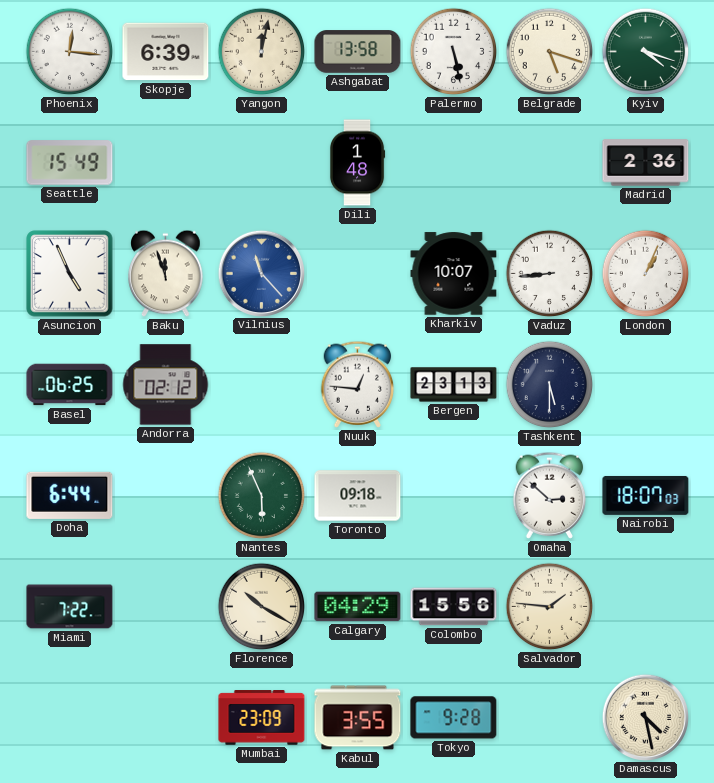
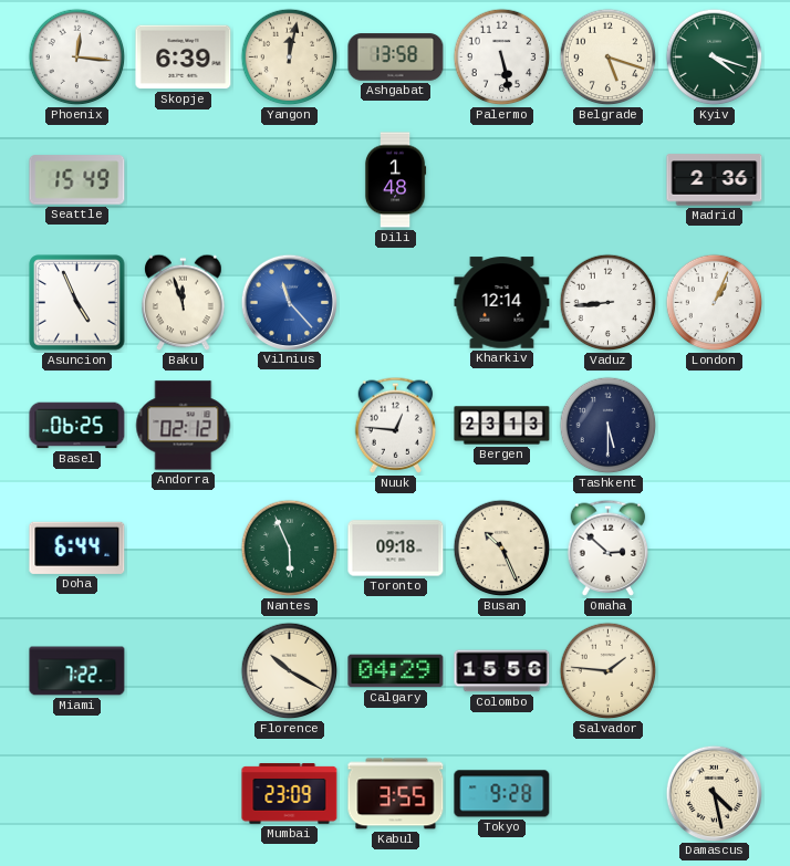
Kharkiv: 10:07 -> 12:14 (502, 303)
Busan: none -> 10:26 (502, 549)
Nairobi: 18:07 -> none (646, 495)
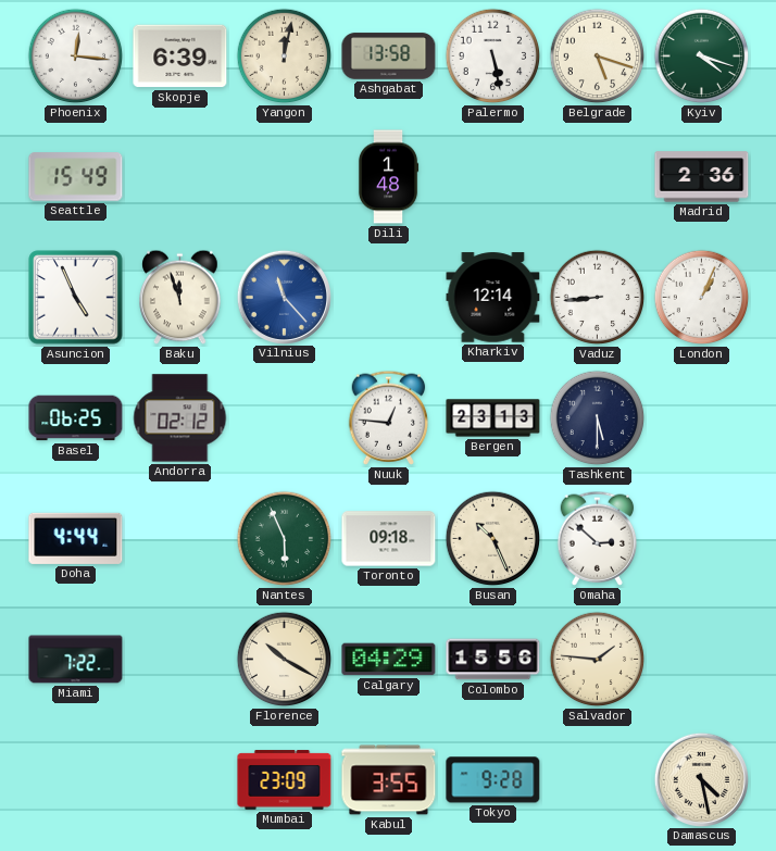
Doha: 6:44 -> 4:44 (76, 538)
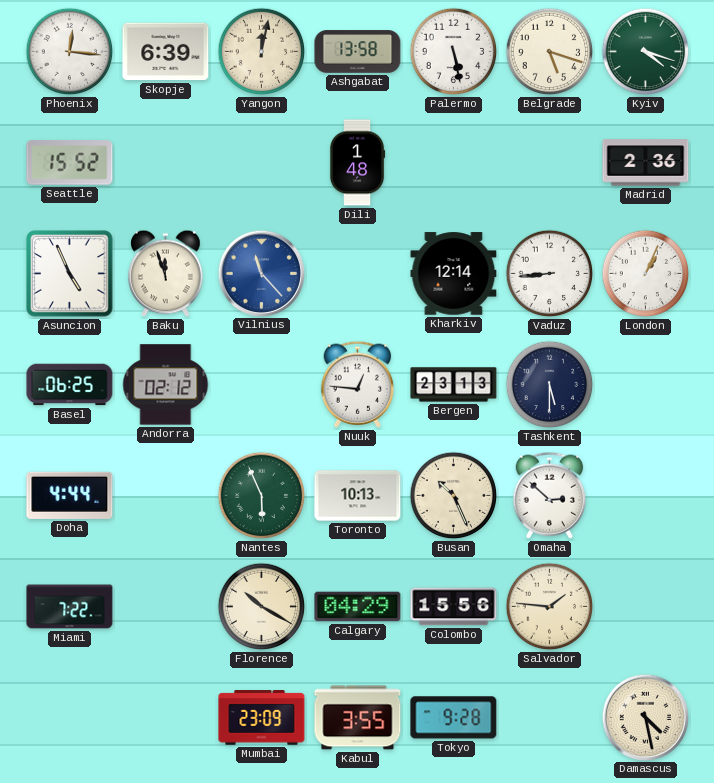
Seattle: 15:49 -> 15:52 (70, 163)
Toronto: 09:18 -> 10:13 (358, 496)
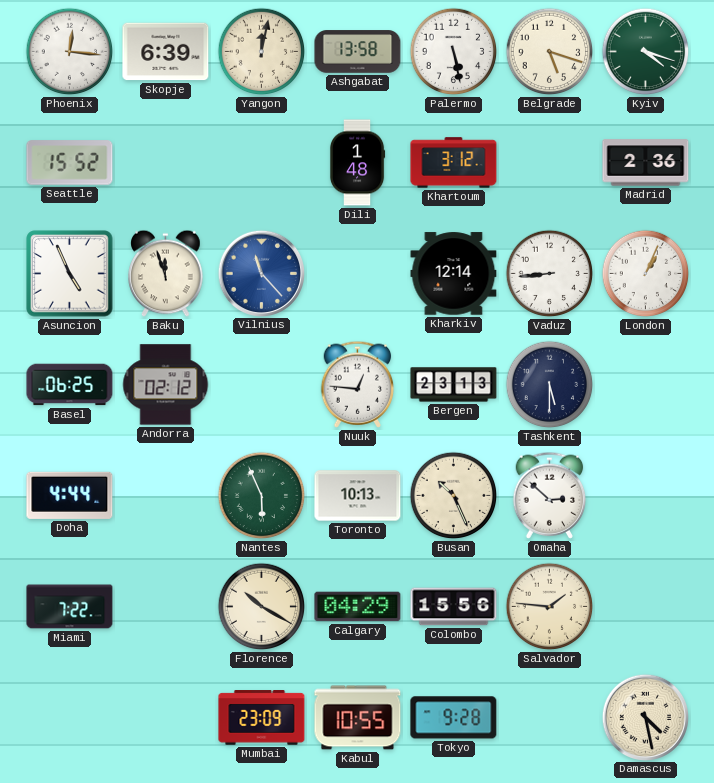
Khartoum: none -> 3:12 (454, 163)
Kabul: 3:55 -> 10:55 (358, 718)
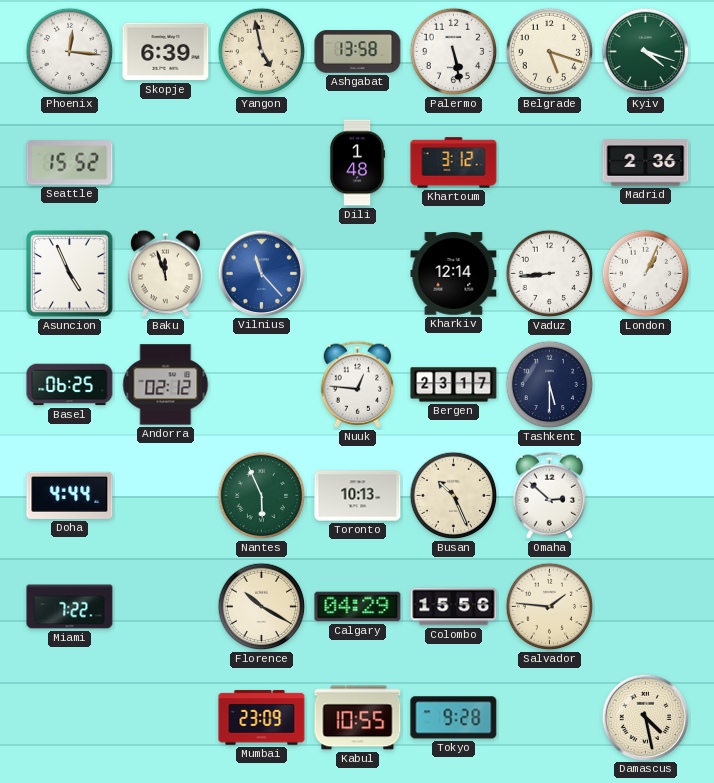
Yangon: 12:02 -> 4:58 (262, 52)
Bergen: 23:13 -> 23:17 (454, 385)
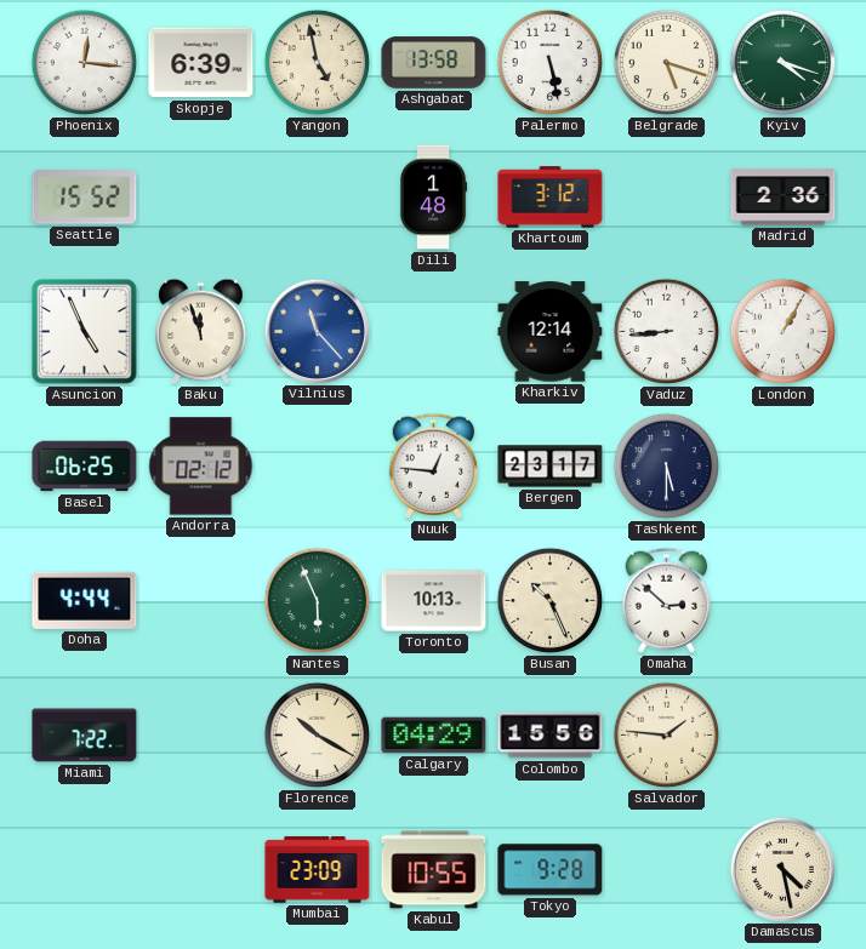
London: 1:04 -> 1:05 (784, 332)
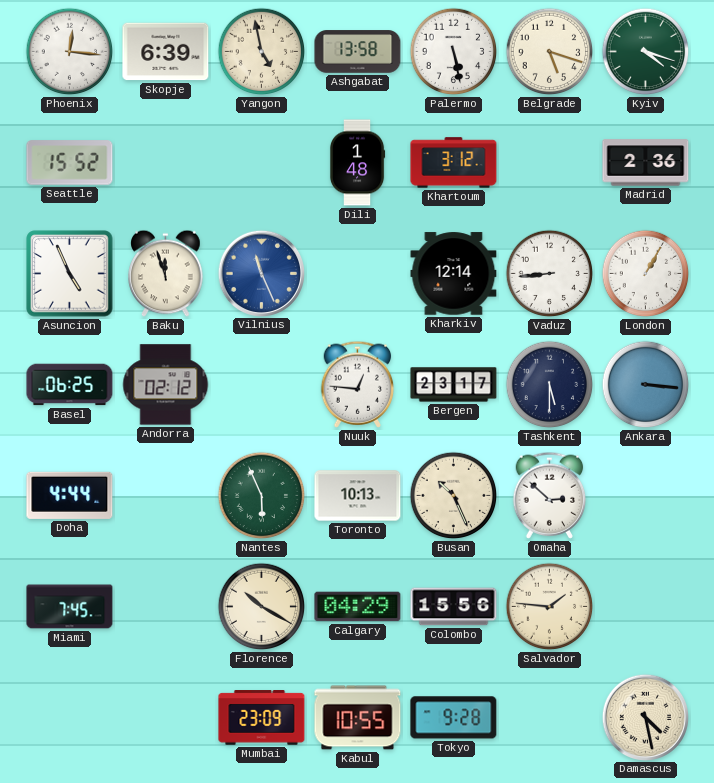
Vilnius: 11:23 -> 11:26 (261, 273)
Ankara: none -> 3:16 (646, 385)
Miami: 7:22 -> 7:45 (70, 607)
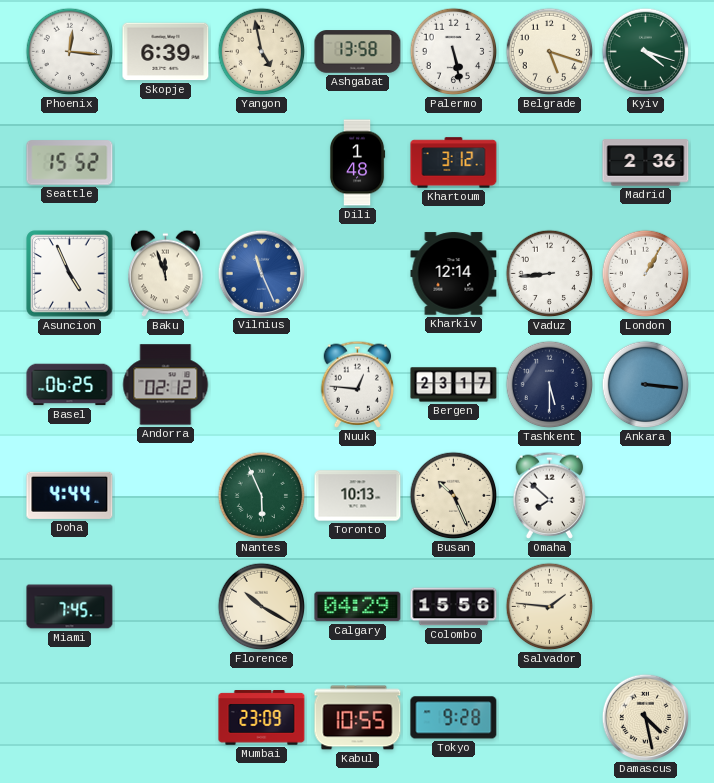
Omaha: 2:52 -> 7:52 (550, 495)
